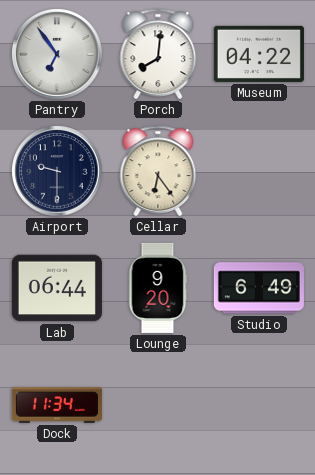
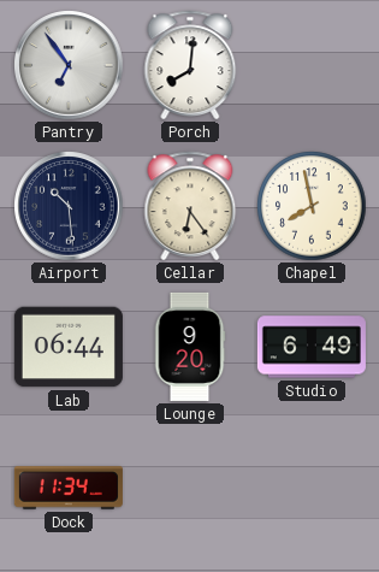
Museum: 04:22 -> none (259, 54)
Airport: 9:30 -> 10:29 (69, 206)
Chapel: none -> 7:58 (312, 206)
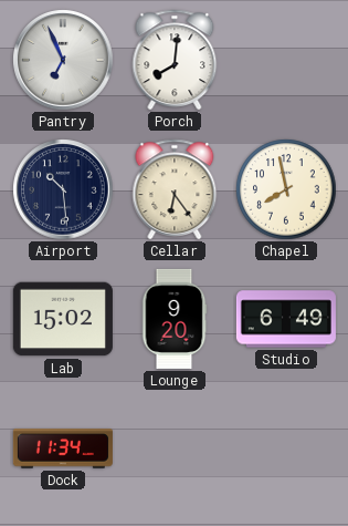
Pantry: 6:54 -> 6:56 (63, 60)
Lab: 06:44 -> 15:02 (63, 319)
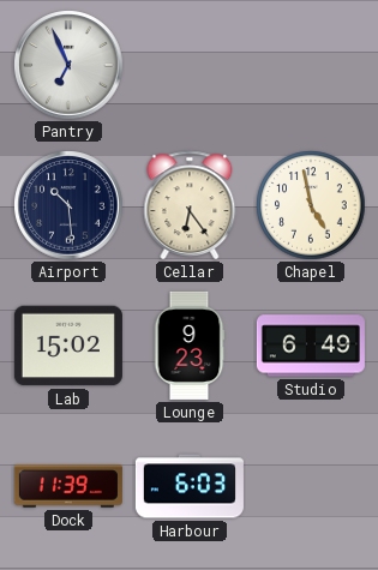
Porch: 8:01 -> none (175, 60)
Chapel: 7:58 -> 4:58 (311, 205)
Lounge: 9:20 -> 9:23 (190, 346)
Dock: 11:34 -> 11:39 (68, 486)
Harbour: none -> 6:03 (190, 486)
